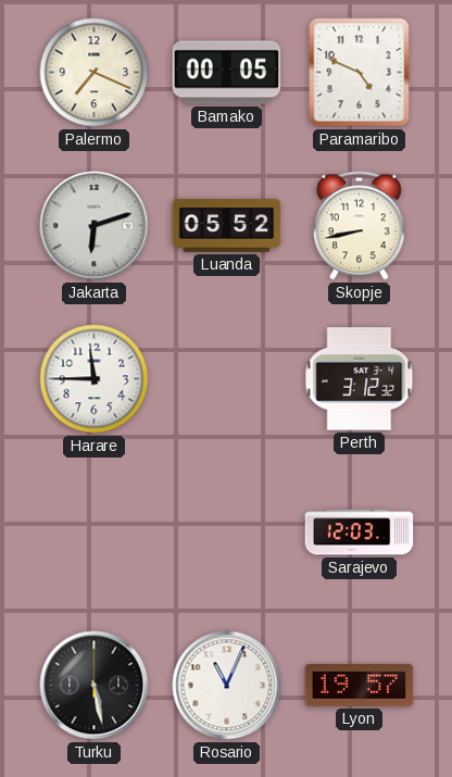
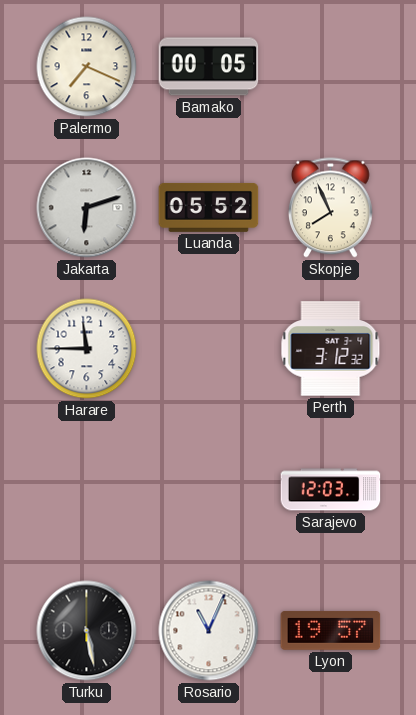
Paramaribo: 4:49 -> none (360, 73)
Skopje: 8:43 -> 7:56 (330, 208)
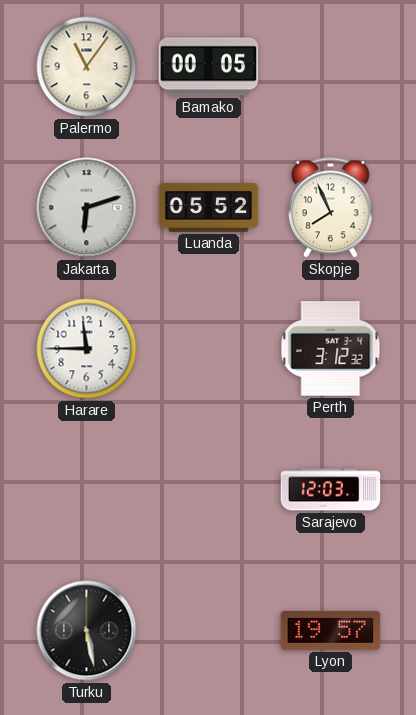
Palermo: 7:19 -> 11:06 (87, 67)
Rosario: 11:04 -> none (209, 631)
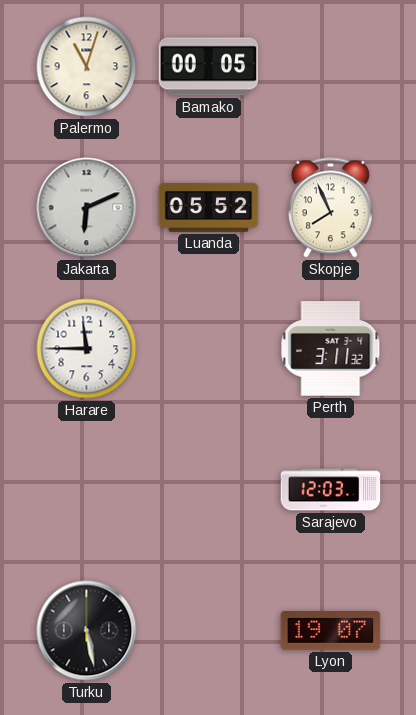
Palermo: 11:06 -> 11:03 (87, 67)
Jakarta: 6:12 -> 6:11 (87, 208)
Perth: 3:12 -> 3:11 (331, 349)
Lyon: 19:57 -> 19:07 (331, 630)
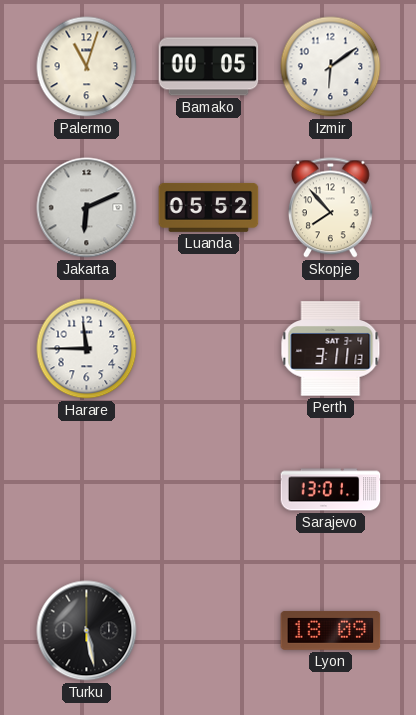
Izmir: none -> 6:09 (331, 67)
Skopje: 7:56 -> 7:53 (330, 208)
Perth: 3:11:32 -> 3:11:13 (331, 349)
Sarajevo: 12:03 -> 13:01 (331, 490)
Lyon: 19:07 -> 18:09 (331, 630)
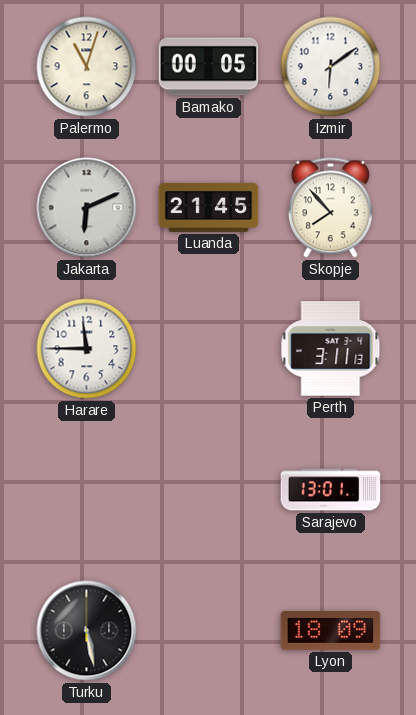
Luanda: 05:52 -> 21:45 (209, 207)
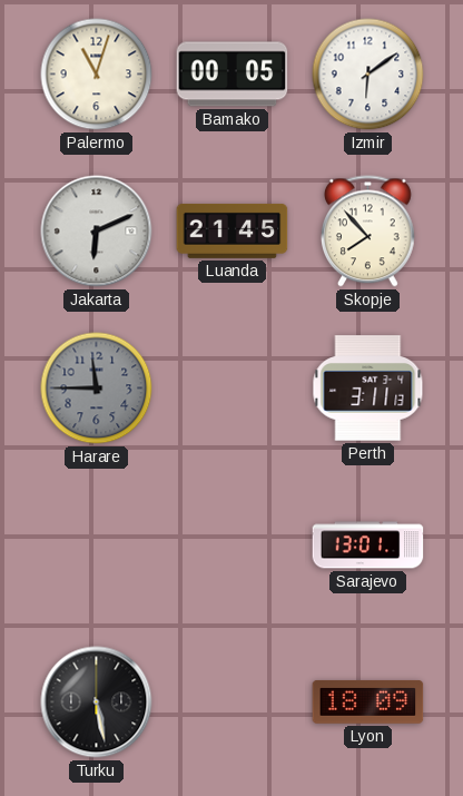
Harare dial: white -> grey (97, 389)
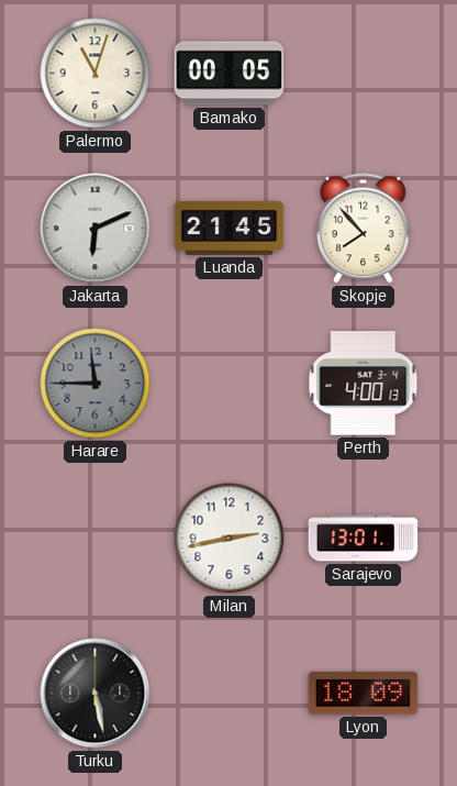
Izmir: 6:09 -> none (368, 75)
Perth: 3:11 -> 4:00 (364, 384)
Milan: none -> 2:43 (230, 539)
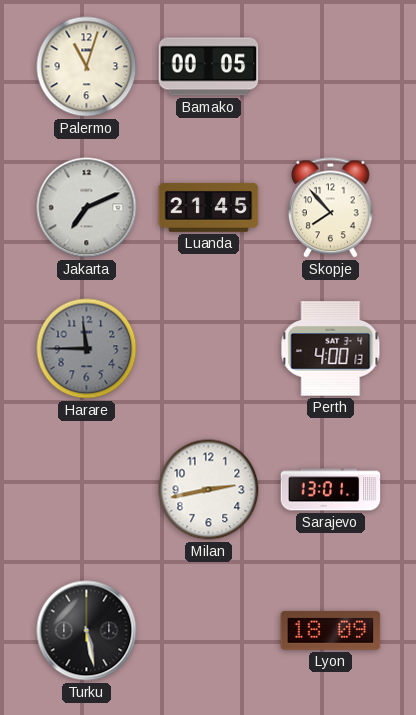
Jakarta: 6:11 -> 7:11 (87, 208)
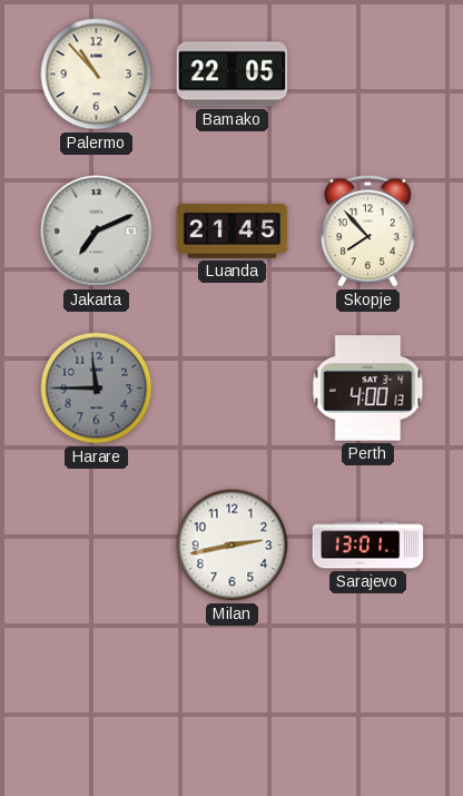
Palermo: 11:03 -> 10:53 (97, 75)
Bamako: 00:05 -> 22:05 (233, 75)
Turku: 5:28 -> none (87, 631)
Lyon: 18:09 -> none (331, 630)
